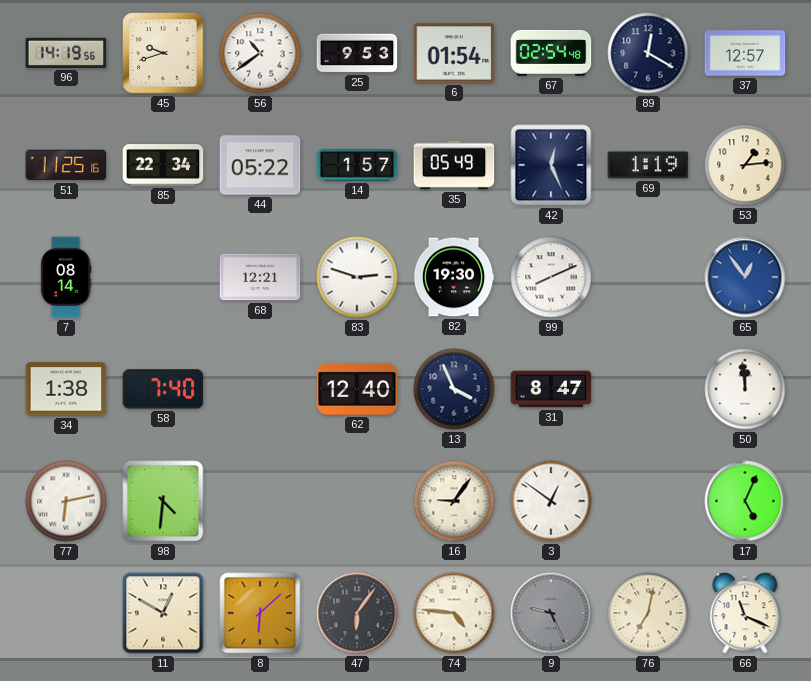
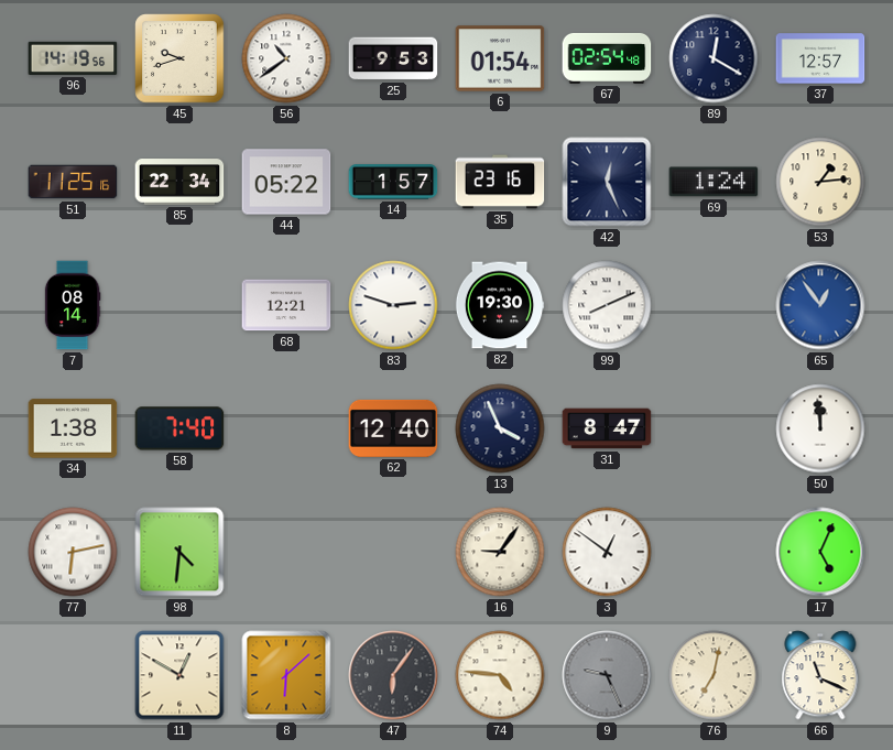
35: 05:49 -> 23:16 (500, 182)
69: 1:19 -> 1:24 (714, 182)
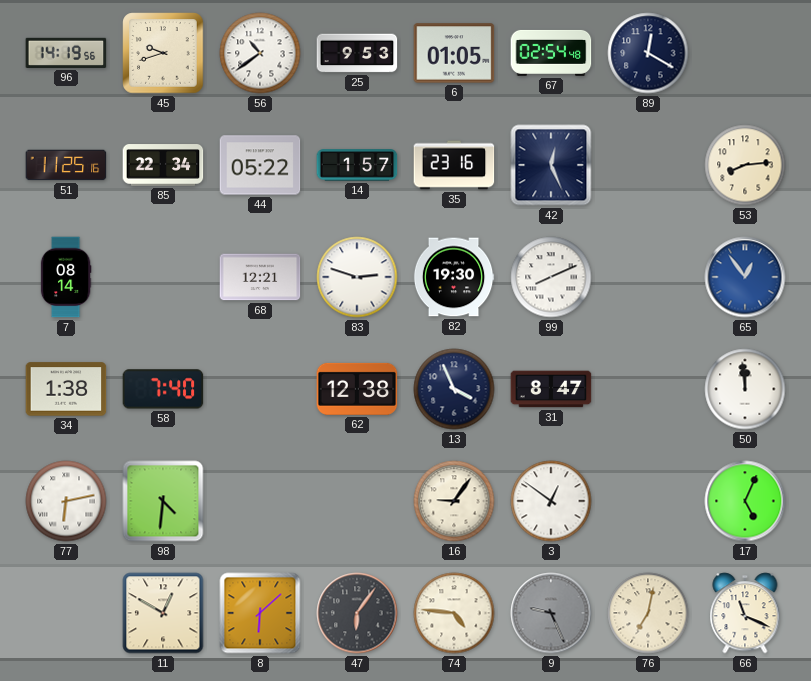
6: 01:54 -> 01:05 (454, 53)
37: 12:57 -> none (820, 58)
69: 1:24 -> none (714, 182)
53: 1:14 -> 8:14 (745, 165)
62: 12:40 -> 12:38 (357, 389)
